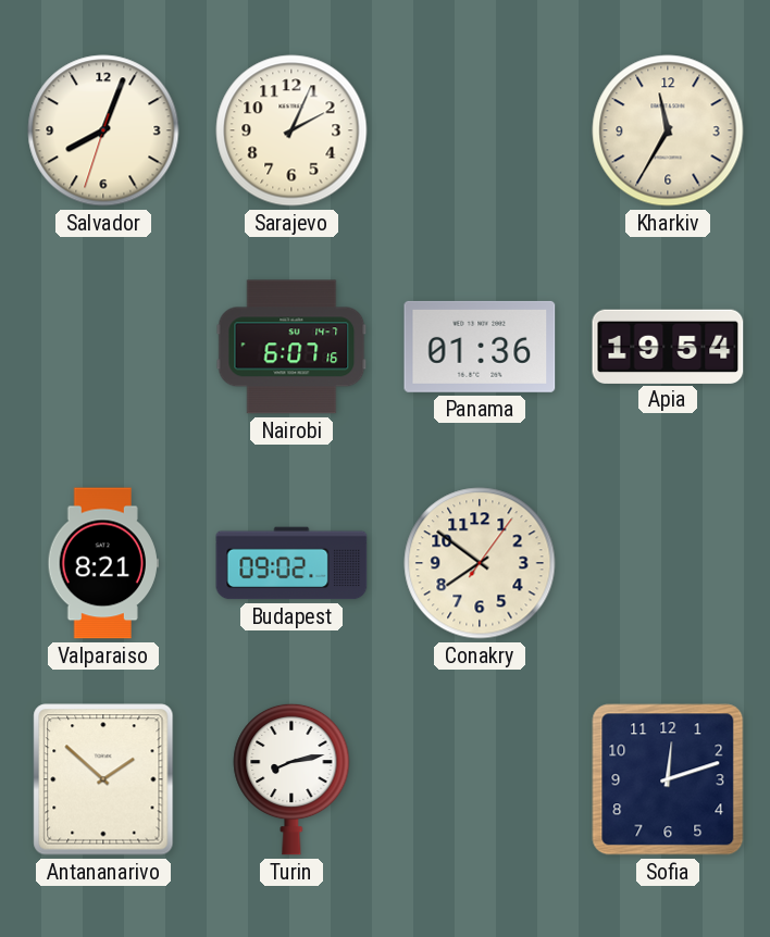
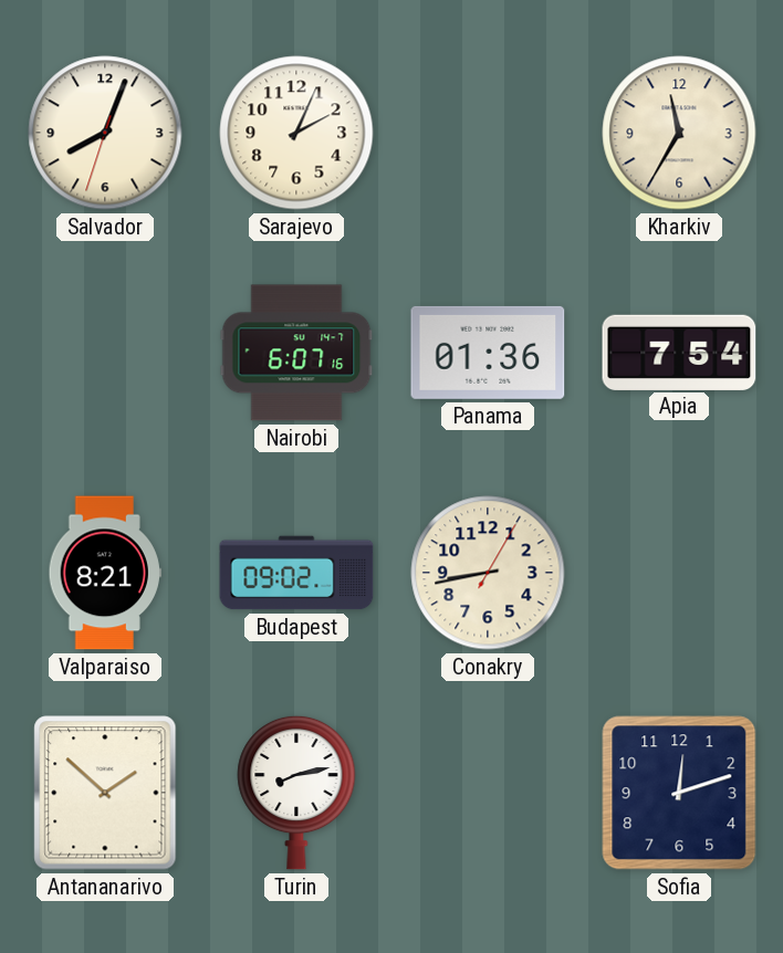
Apia: 19:54 -> 7:54 (679, 352)
Conakry: 7:51 -> 8:43 (488, 573)
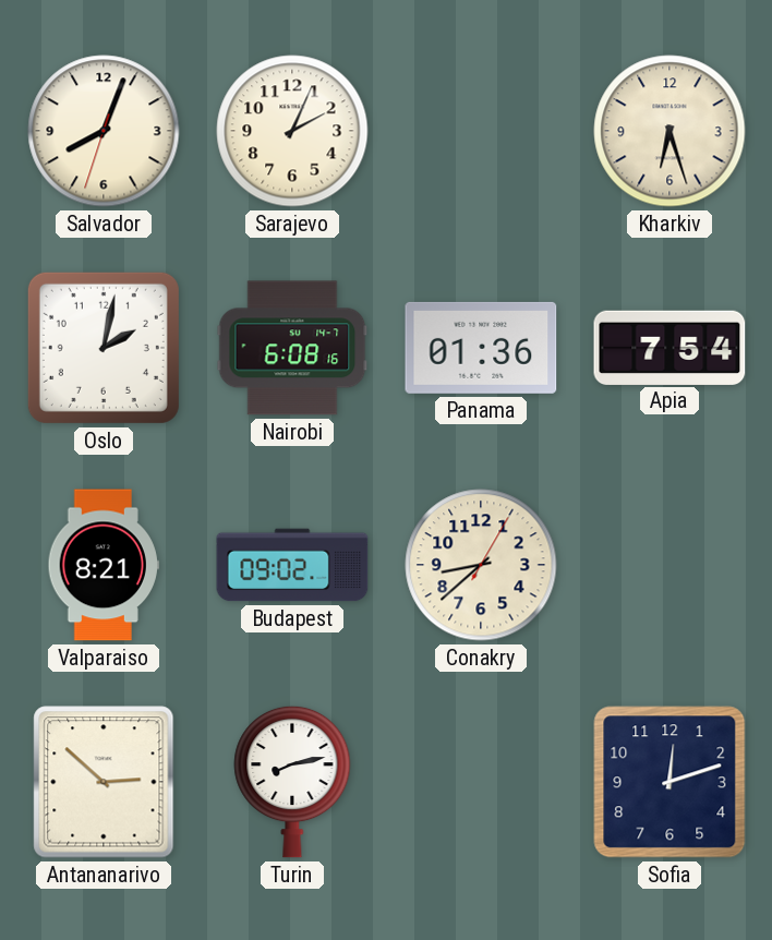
Kharkiv: 11:35 -> 6:27 (670, 131)
Oslo: none -> 2:02 (104, 348)
Nairobi: 6:07 -> 6:08 (292, 348)
Conakry: 8:43 -> 8:38 (481, 565)
Antananarivo: 1:52 -> 2:52 (104, 782)
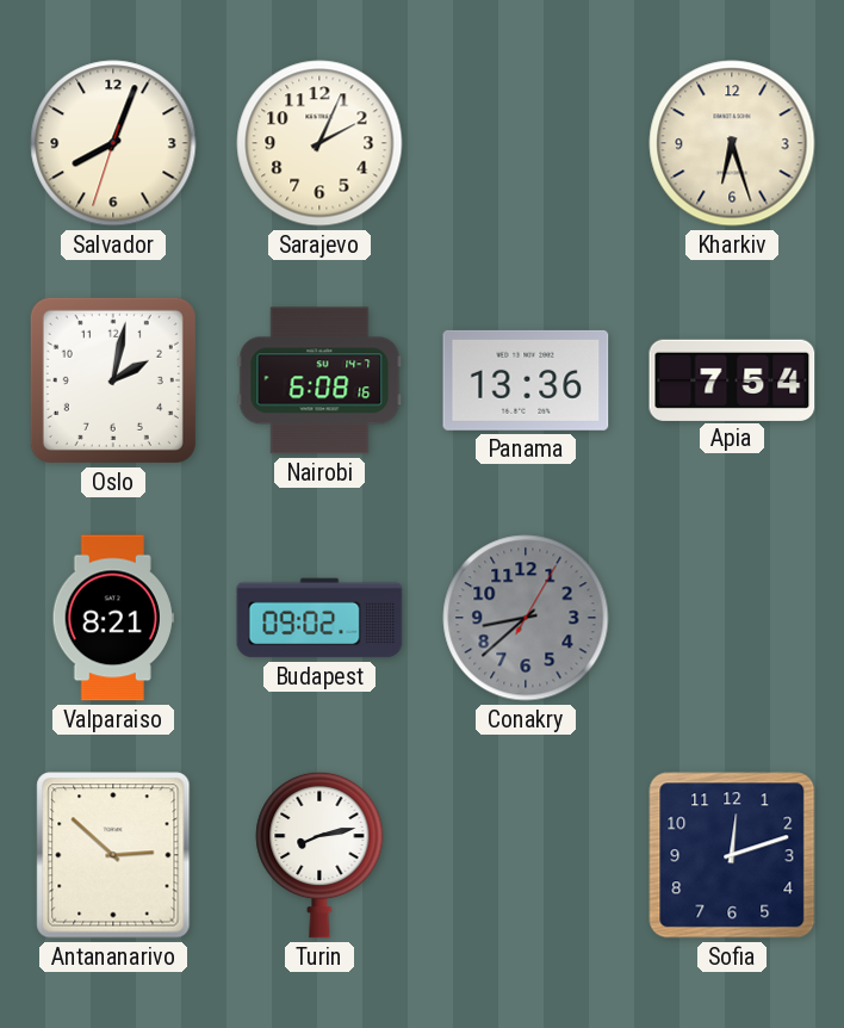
Panama: 01:36 -> 13:36 (526, 380)
Conakry dial: cream -> grey (526, 618)
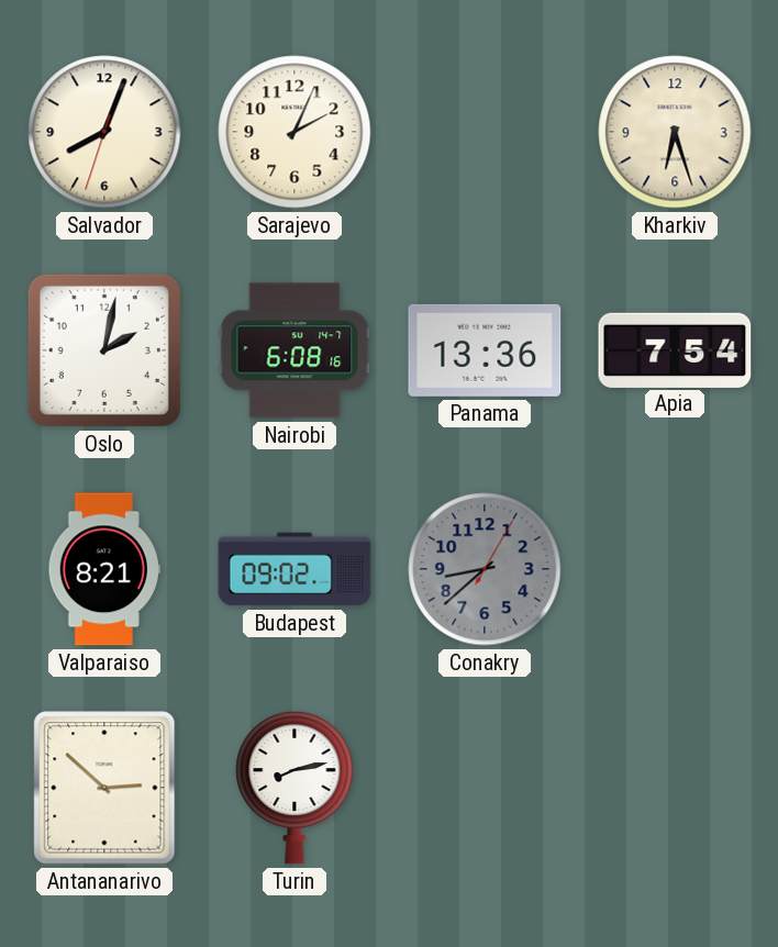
Sofia: 12:12 -> none (732, 855)
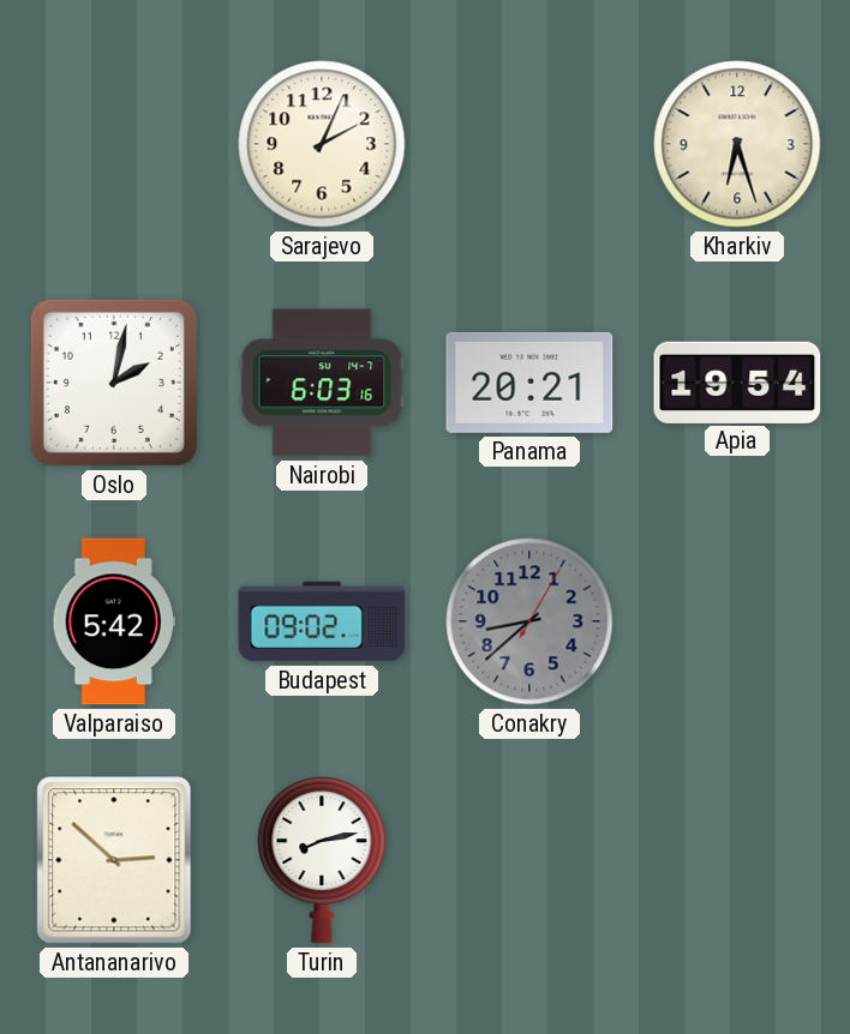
Salvador: 8:03 -> none (104, 132)
Nairobi: 6:08 -> 6:03 (322, 383)
Panama: 13:36 -> 20:21 (529, 383)
Apia: 7:54 -> 19:54 (737, 381)
Valparaiso: 8:21 -> 5:42 (114, 621)
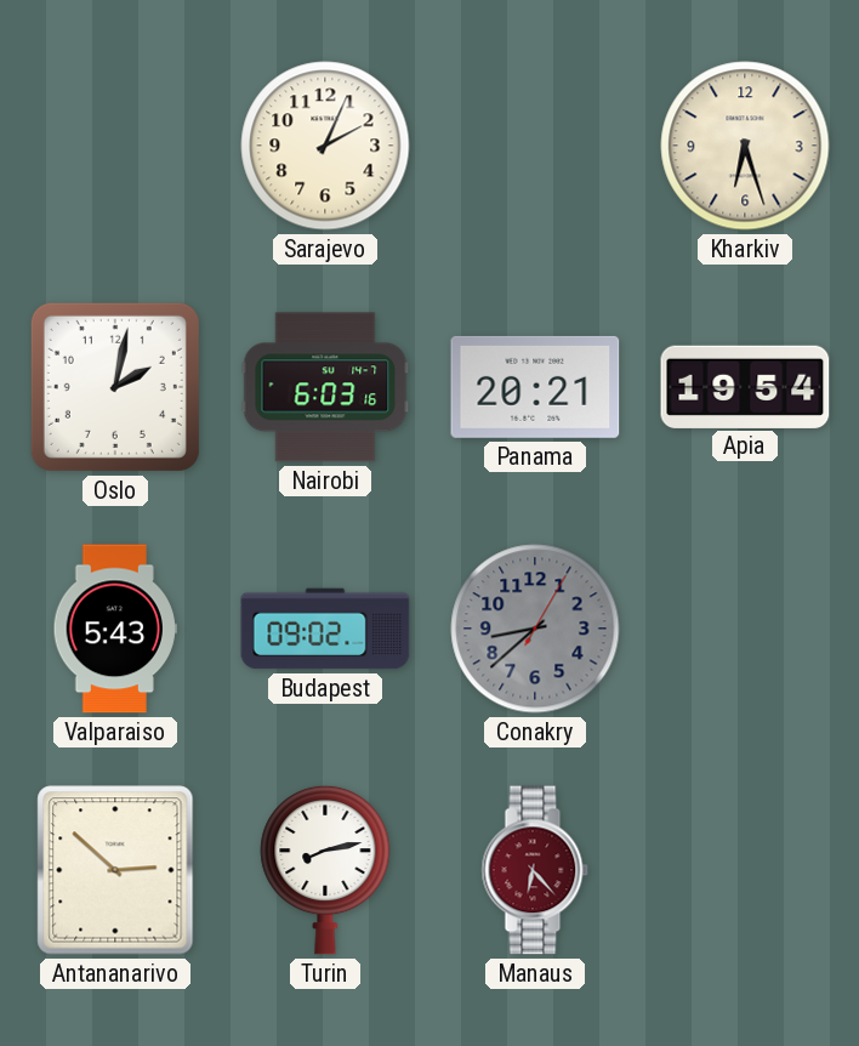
Valparaiso: 5:42 -> 5:43 (115, 629)
Manaus: none -> 6:23 (535, 870)
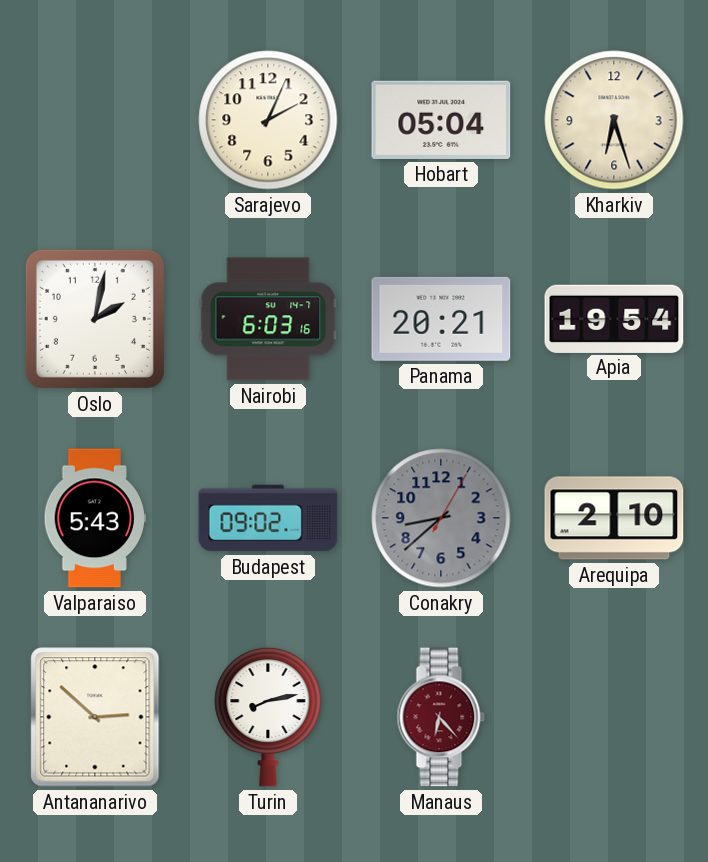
Hobart: none -> 05:04 (441, 120)
Arequipa: none -> 2:10 (614, 518)
